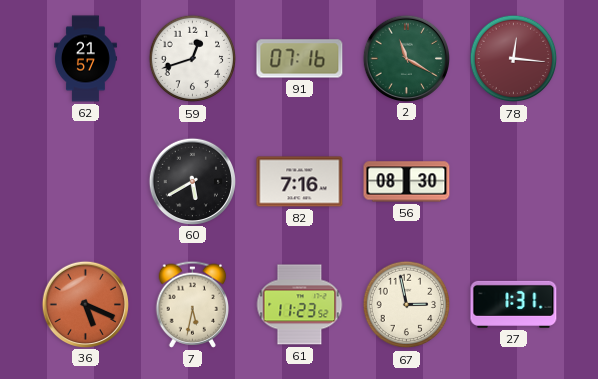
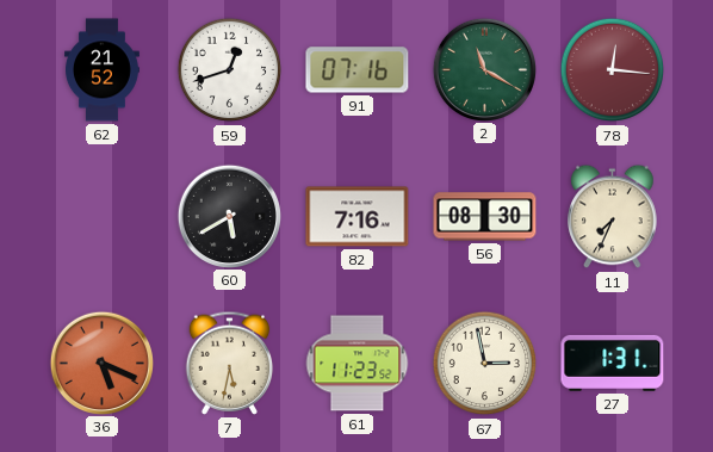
62: 21:57 -> 21:52 (103, 70)
11: none -> 7:34 (613, 217)
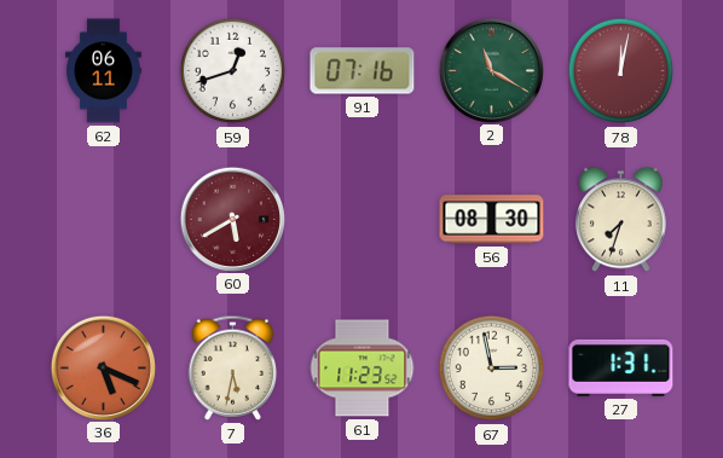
62: 21:52 -> 06:11 (104, 71)
78: 12:16 -> 12:02 (621, 71)
60 dial: black -> burgundy (232, 219)
82: 7:16 -> none (358, 217)
11: 7:34 -> 7:33 (621, 220)
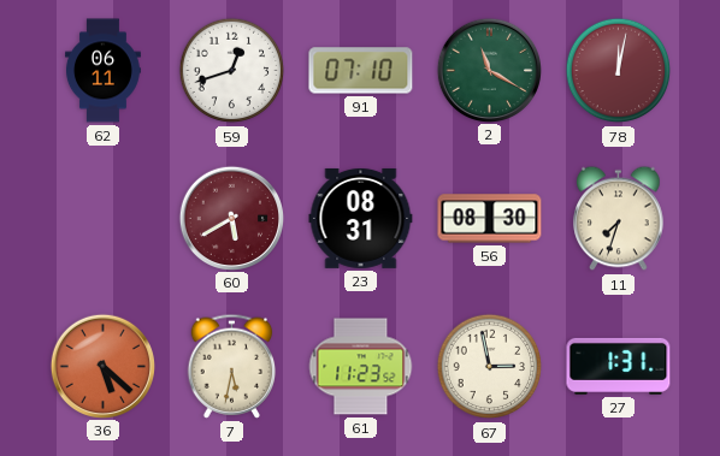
91: 07:16 -> 07:10 (361, 71)
23: none -> 08:31 (361, 218)
36: 5:19 -> 5:22 (102, 366)
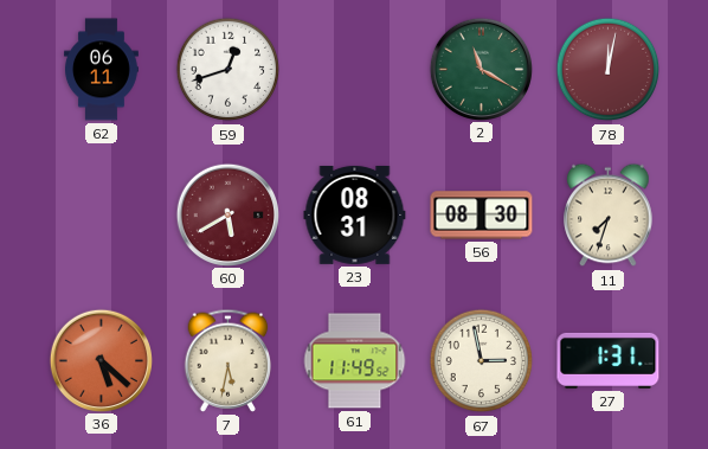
91: 07:10 -> none (361, 71)
61: 11:23 -> 11:49 (355, 361)
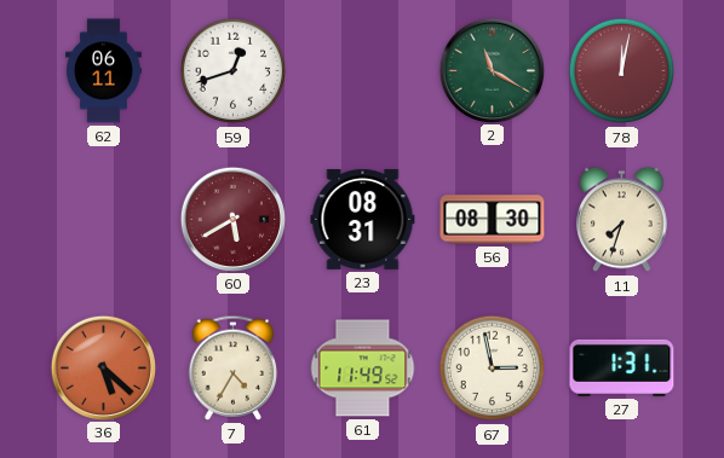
7: 5:32 -> 4:35 (234, 367)
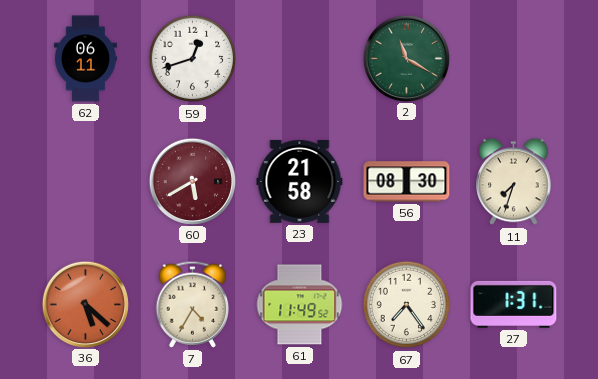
78: 12:02 -> none (622, 71)
23: 08:31 -> 21:58 (300, 181)
67: 2:58 -> 7:24 (407, 305)
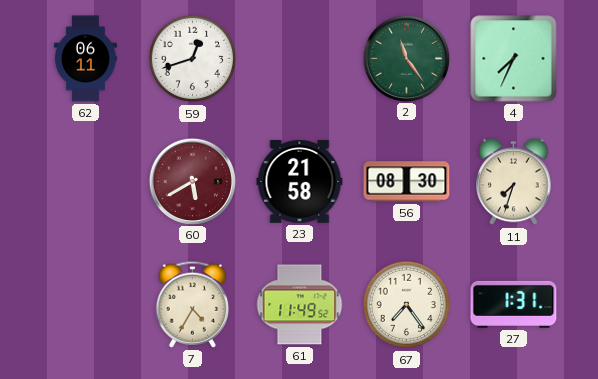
2: 11:20 -> 11:24 (406, 58)
4: none -> 7:34 (514, 59)
36: 5:22 -> none (85, 304)
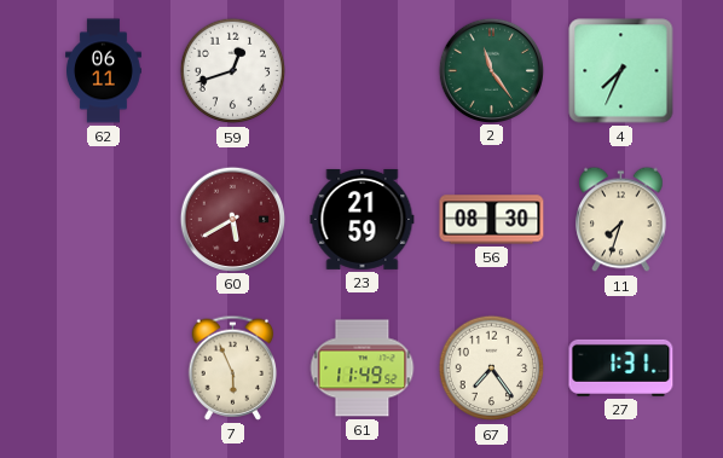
23: 21:58 -> 21:59 (363, 219)
7: 4:35 -> 5:56 (233, 367)
